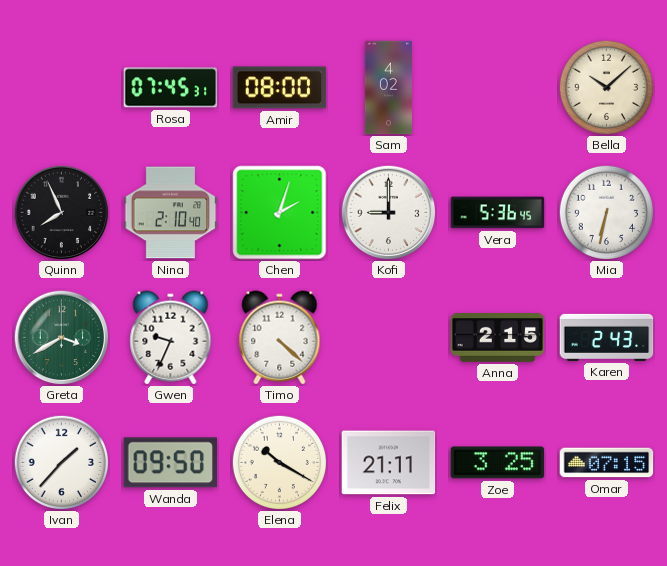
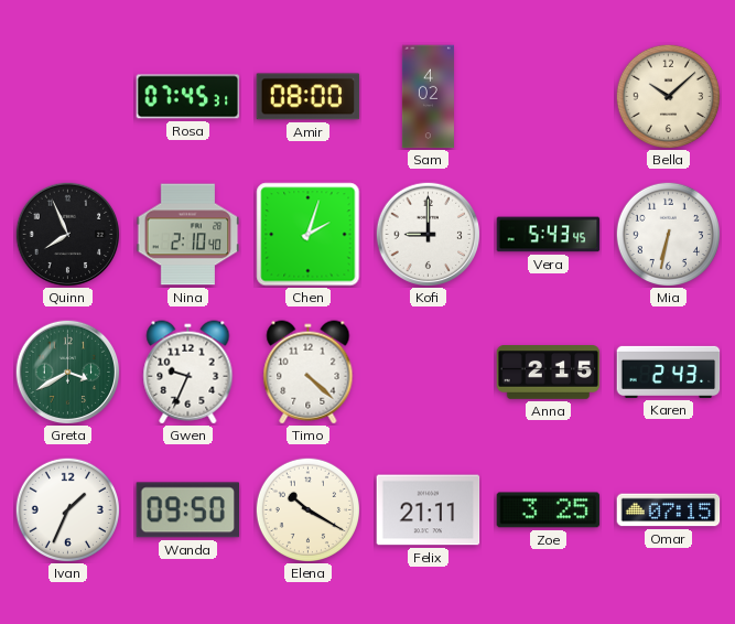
Vera: 5:36 -> 5:43 (549, 235)
Ivan: 1:37 -> 1:34 (67, 509)
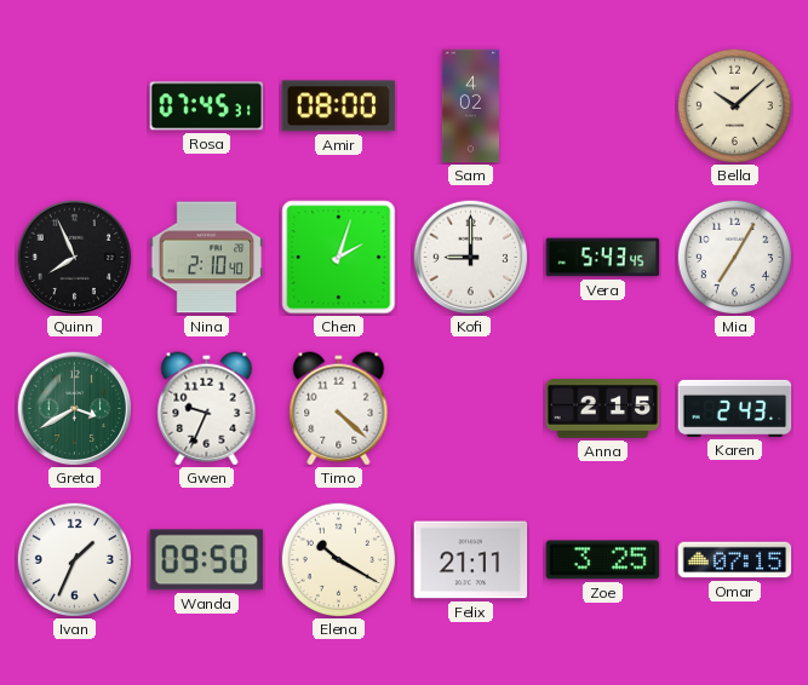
Mia: 6:32 -> 7:05 (734, 257)
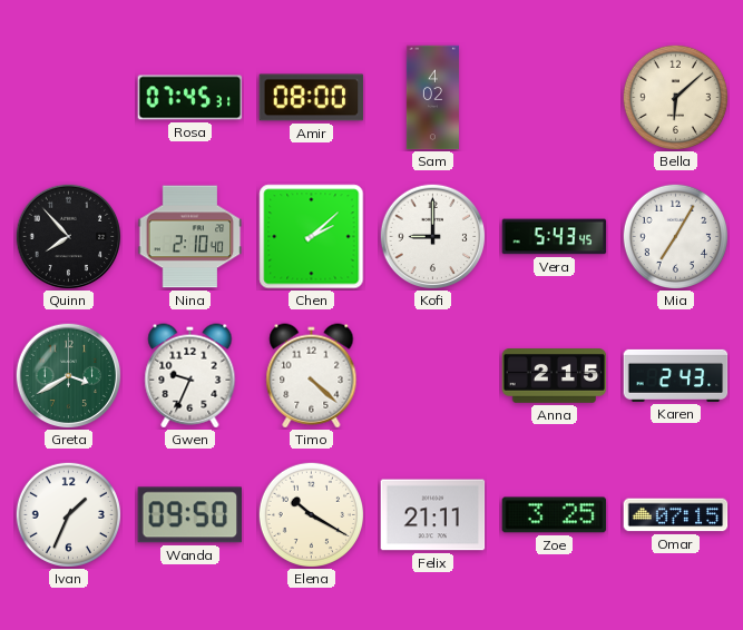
Bella: 10:08 -> 6:08 (675, 97)
Quinn: 7:56 -> 7:53 (68, 236)
Chen: 2:03 -> 2:08 (312, 237)
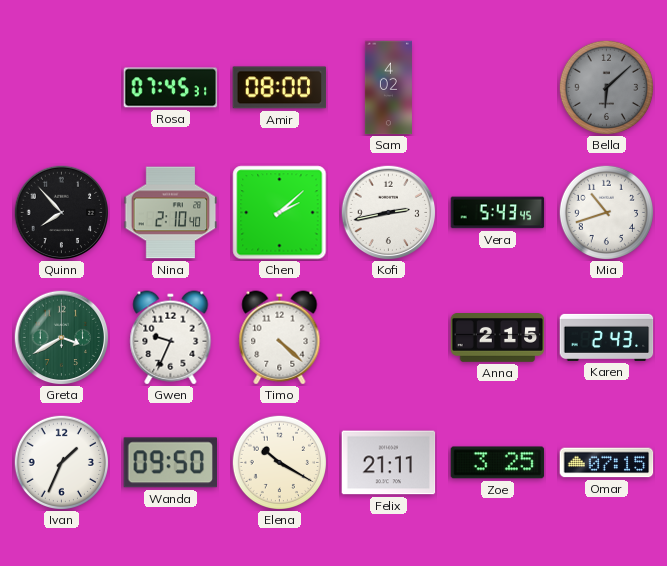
Bella dial: cream -> grey (606, 87)
Kofi: 9:00 -> 2:43 (388, 212)
Mia: 7:05 -> 10:42 (606, 212)
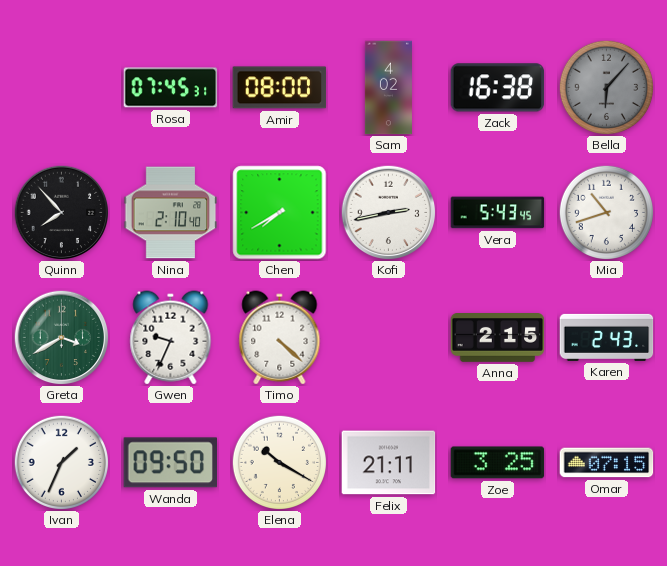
Zack: none -> 16:38 (498, 88)
Bella: 6:08 -> 6:07 (606, 87)
Chen: 2:08 -> 7:40 (280, 213)
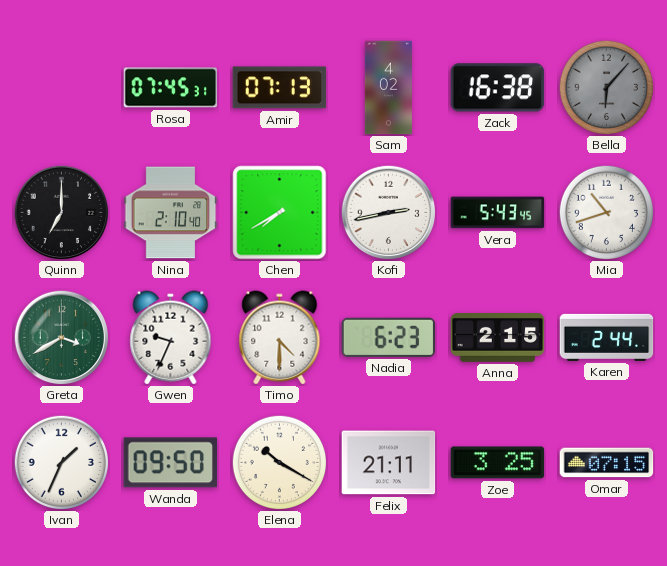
Amir: 08:00 -> 07:13 (280, 88)
Quinn: 7:53 -> 7:00 (61, 212)
Timo: 4:22 -> 4:30 (280, 338)
Nadia: none -> 6:23 (389, 337)
Karen: 2:43 -> 2:44 (607, 337)
